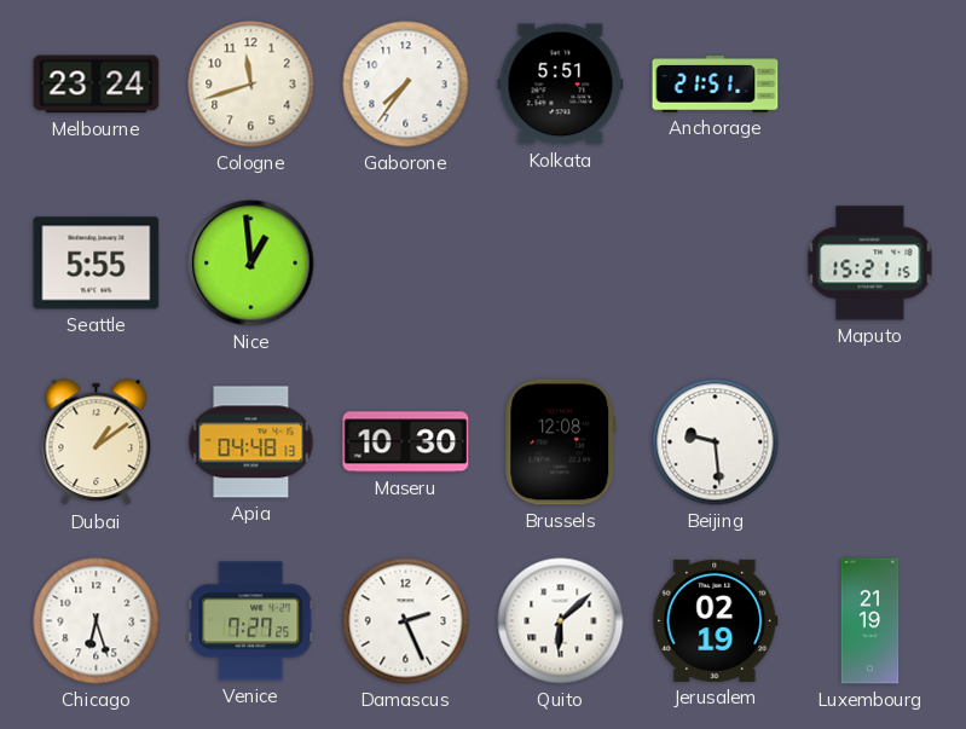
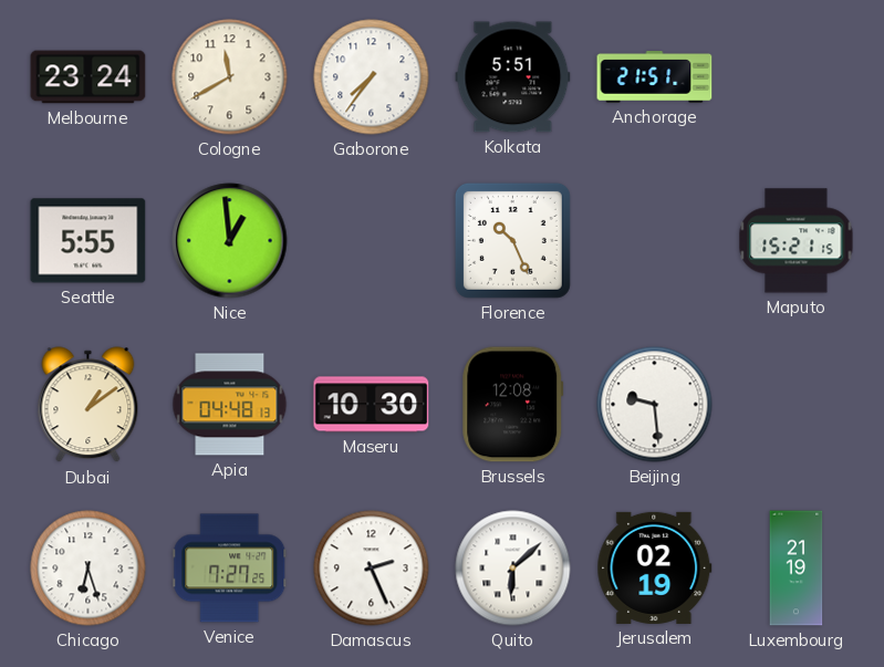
Cologne: 11:42 -> 11:40 (230, 77)
Florence: none -> 10:26 (512, 240)
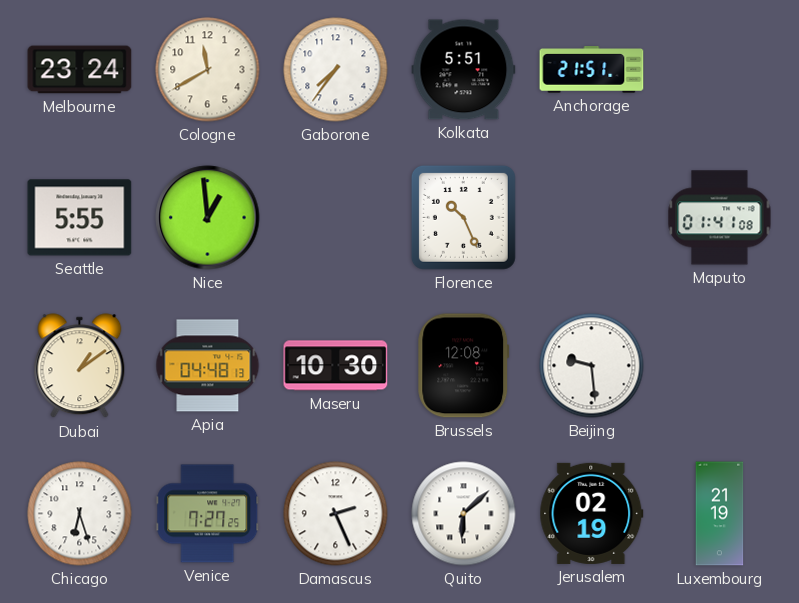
Maputo: 15:21 -> 01:41 (720, 218)
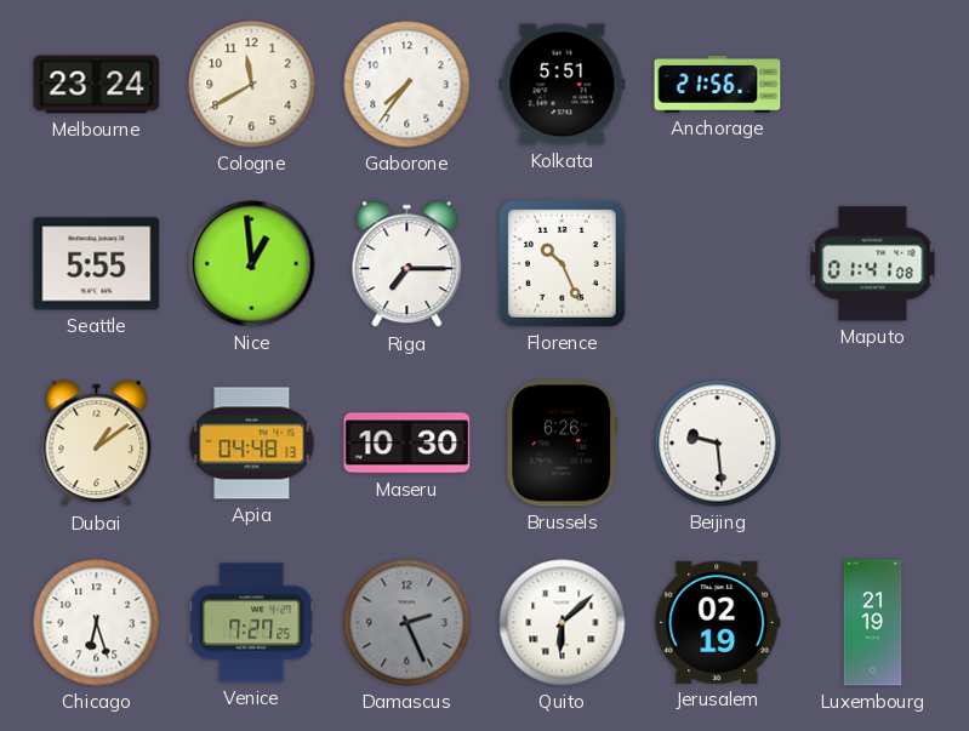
Anchorage: 21:51 -> 21:56 (718, 85)
Riga: none -> 7:15 (407, 264)
Brussels: 12:08 -> 6:26 (563, 444)
Damascus dial: white -> grey (407, 623)
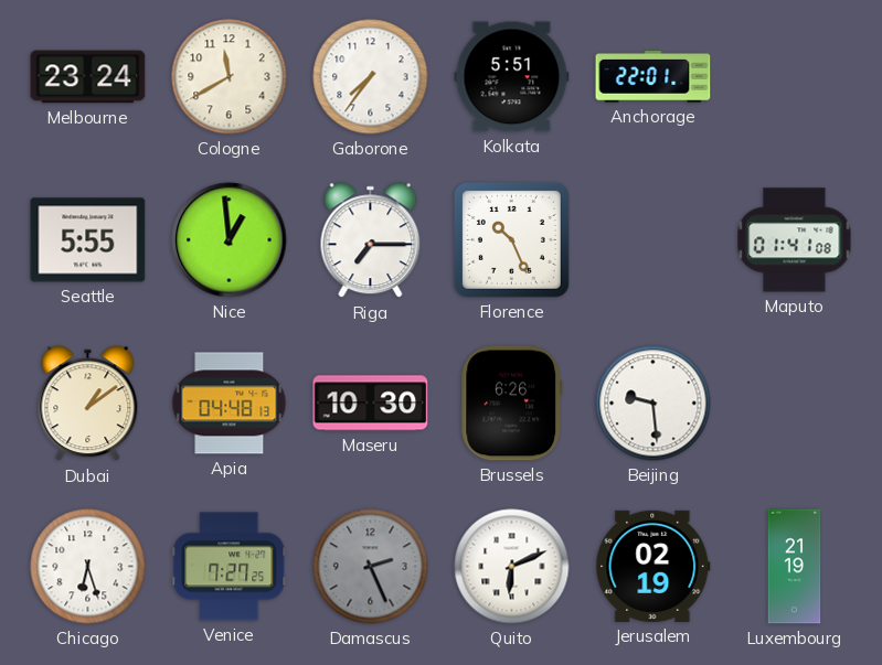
Anchorage: 21:56 -> 22:01 (653, 77)
Quito: 6:08 -> 6:11 (512, 567)
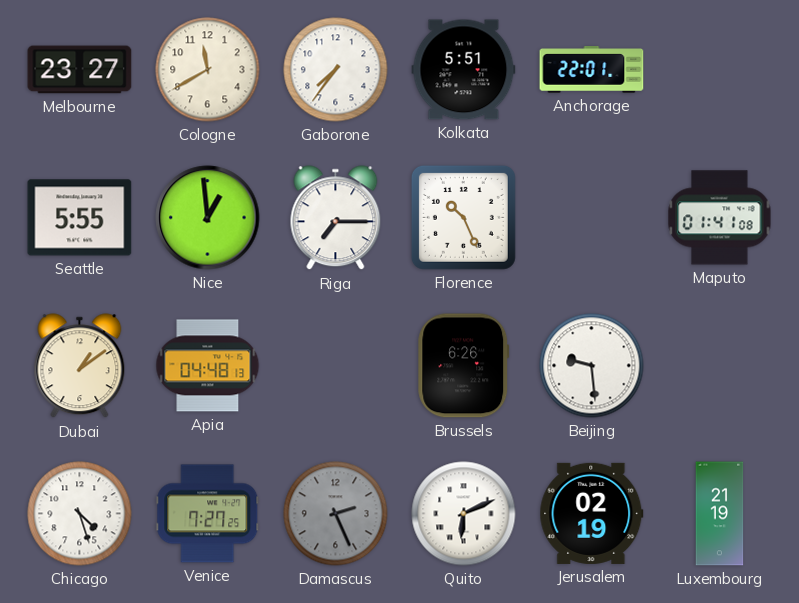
Melbourne: 23:24 -> 23:27 (80, 70)
Maseru: 10:30 -> none (371, 404)
Chicago: 6:27 -> 4:27 (80, 514)
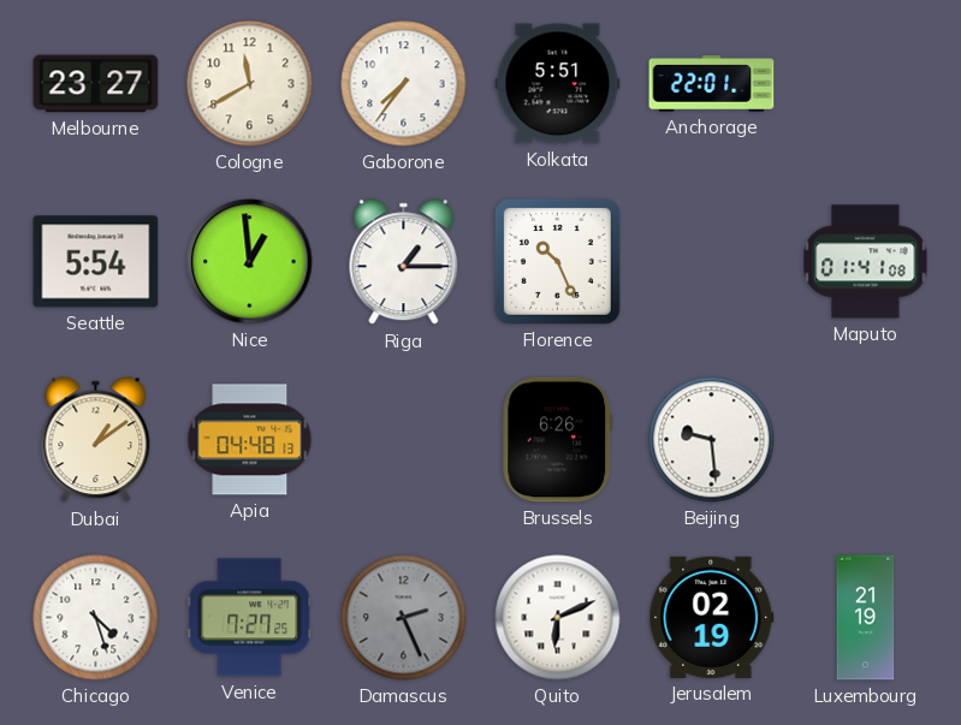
Seattle: 5:55 -> 5:54 (96, 262)
Riga: 7:15 -> 1:15 (404, 262)
